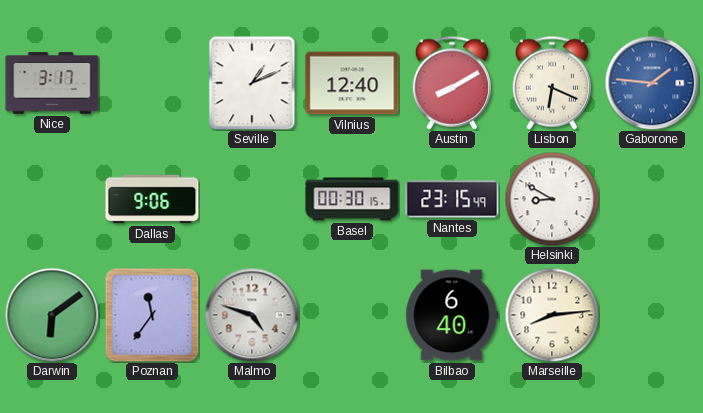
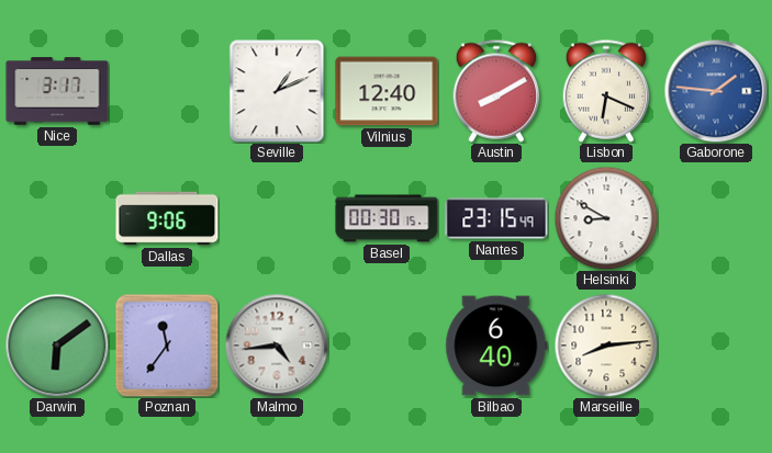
Malmo: 4:48 -> 4:44 (277, 346)
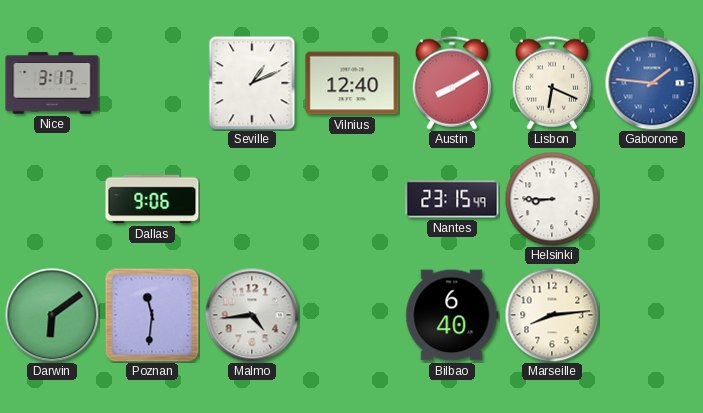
Basel: 00:30 -> none (387, 218)
Helsinki: 8:50 -> 8:45 (552, 199)
Poznan: 11:36 -> 11:31 (152, 315)
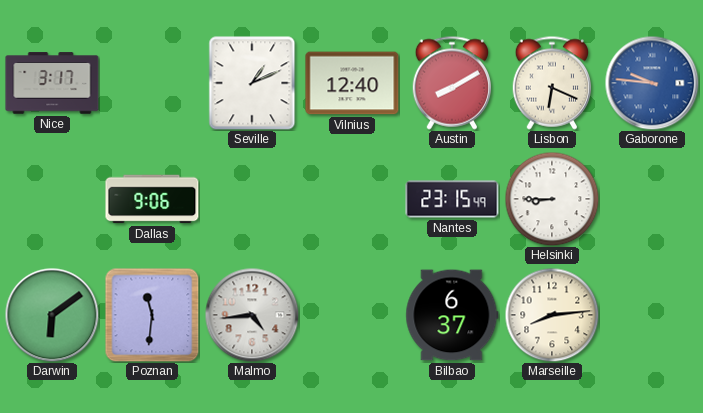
Gaborone: 1:46 -> 9:46 (652, 83)
Bilbao: 6:40 -> 6:37 (452, 315)
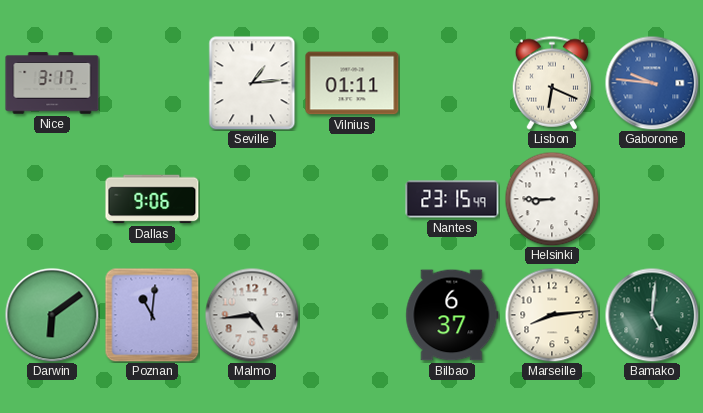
Seville: 1:11 -> 1:14 (252, 83)
Vilnius: 12:40 -> 01:11 (352, 83)
Austin: 8:10 -> none (451, 83)
Poznan: 11:31 -> 11:01 (152, 315)
Bamako: none -> 5:01 (652, 315)
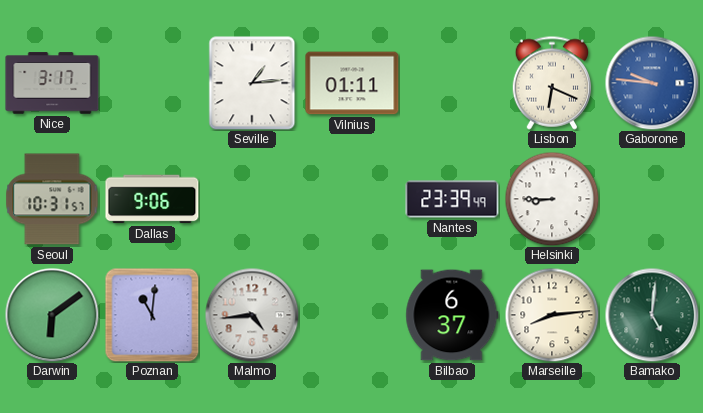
Seoul: none -> 10:31 (52, 199)
Nantes: 23:15 -> 23:39 (452, 199)
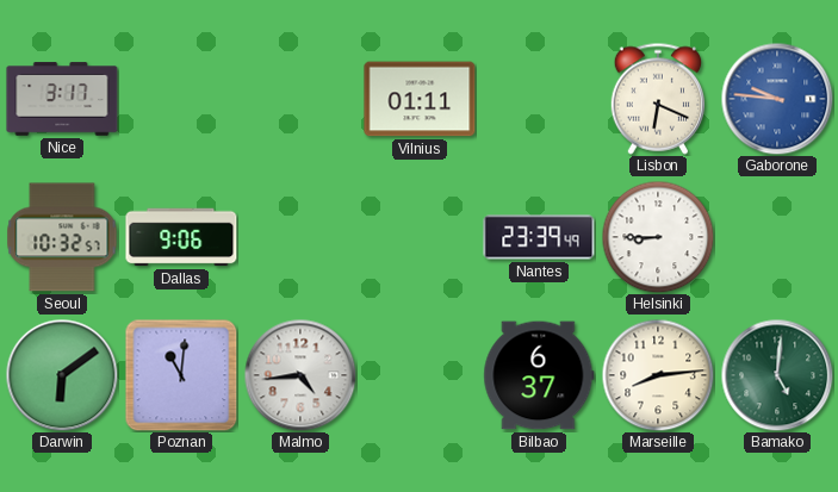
Seville: 1:14 -> none (252, 83)
Seoul: 10:31 -> 10:32 (62, 237)
